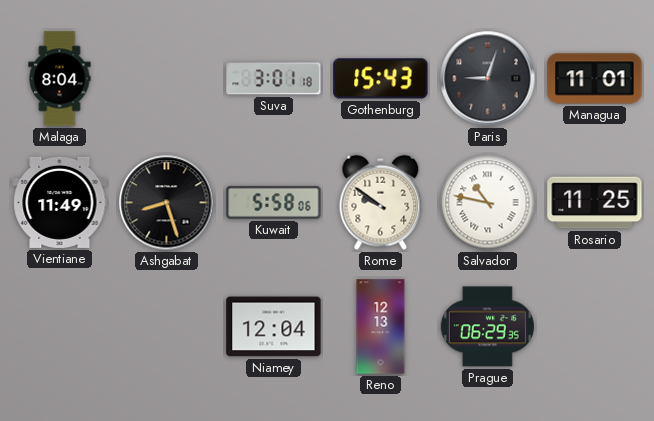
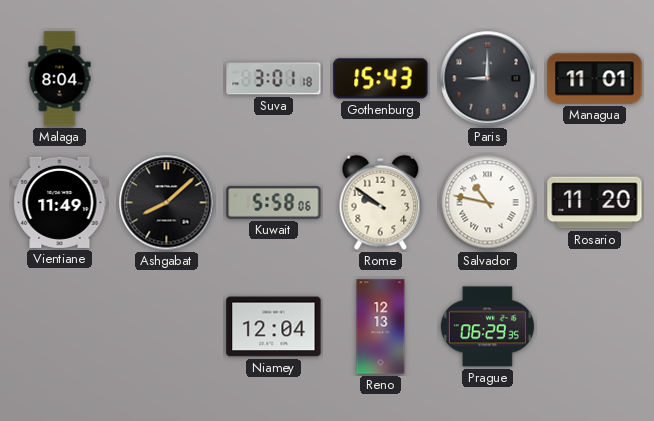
Paris: 9:03 -> 9:00 (488, 79)
Ashgabat: 8:27 -> 8:08 (167, 203)
Rosario: 11:25 -> 11:20 (595, 203)
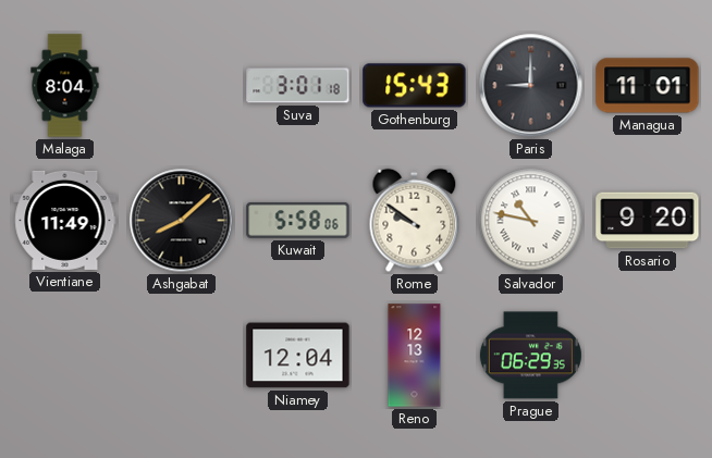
Rosario: 11:20 -> 9:20 (648, 221)
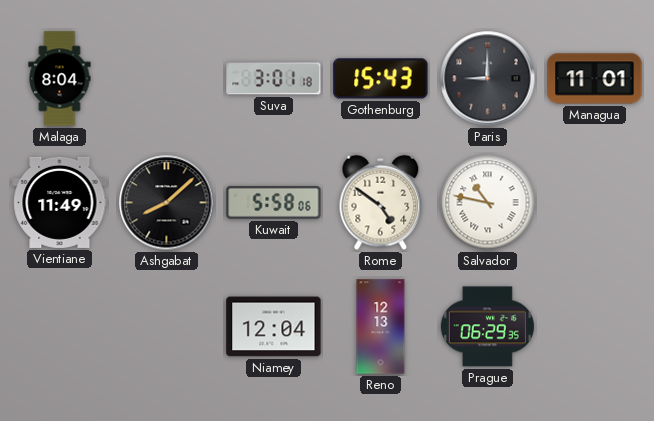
Rome: 9:51 -> 4:51 (381, 203)
Rosario: 9:20 -> none (648, 221)
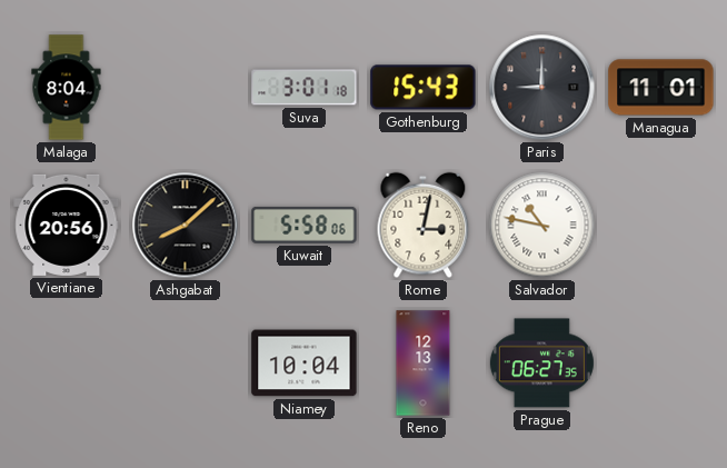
Vientiane: 11:49 -> 20:56 (67, 225)
Rome: 4:51 -> 3:02 (424, 226)
Niamey: 12:04 -> 10:04 (305, 364)
Prague: 06:29 -> 06:27 (541, 364)
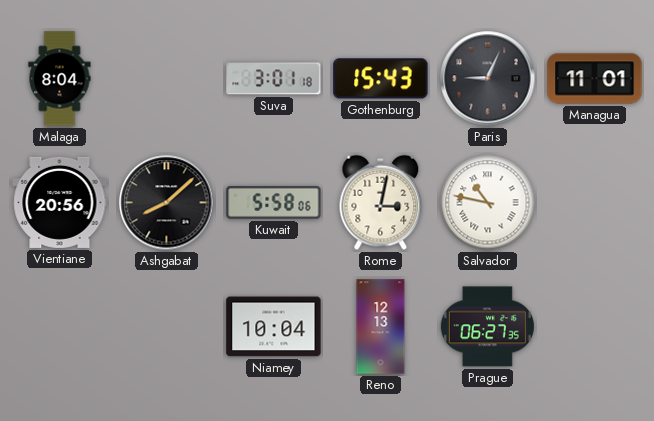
Paris: 9:00 -> 9:04 (488, 79)
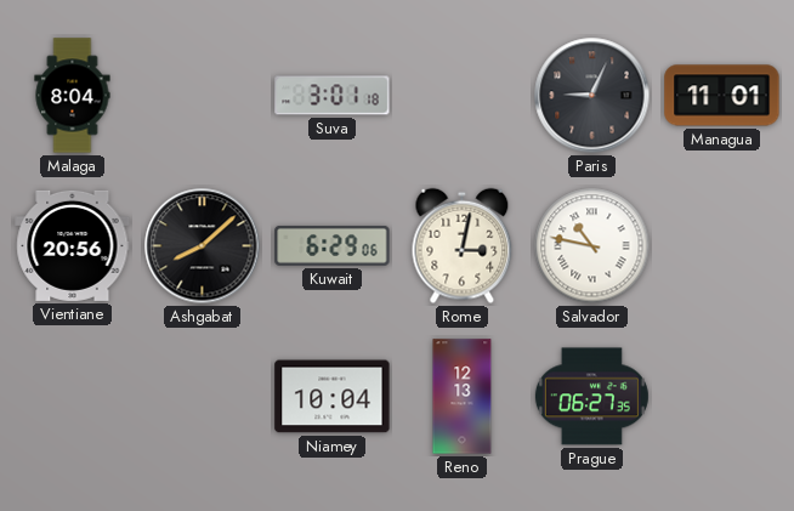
Gothenburg: 15:43 -> none (381, 79)
Kuwait: 5:58 -> 6:29 (333, 245)
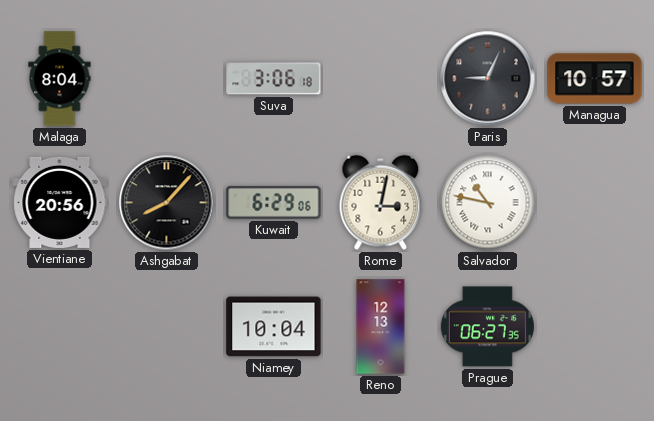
Suva: 3:01 -> 3:06 (274, 79)
Managua: 11:01 -> 10:57 (595, 79)
Ashgabat: 8:08 -> 8:07 (167, 203)
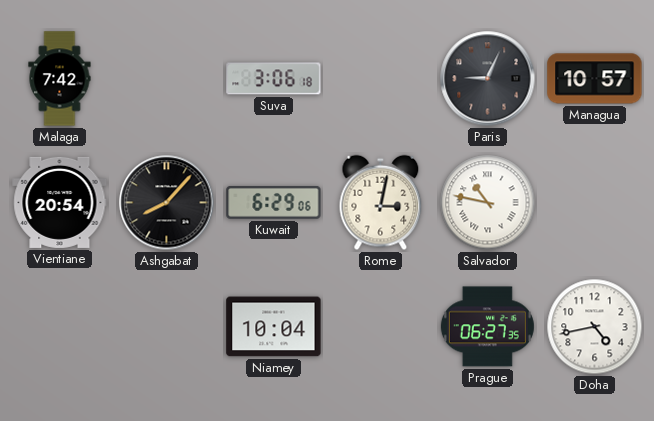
Malaga: 8:04 -> 7:42 (60, 79)
Vientiane: 20:56 -> 20:54 (60, 202)
Reno: 12:13 -> none (381, 327)
Doha: none -> 4:43 (595, 327)
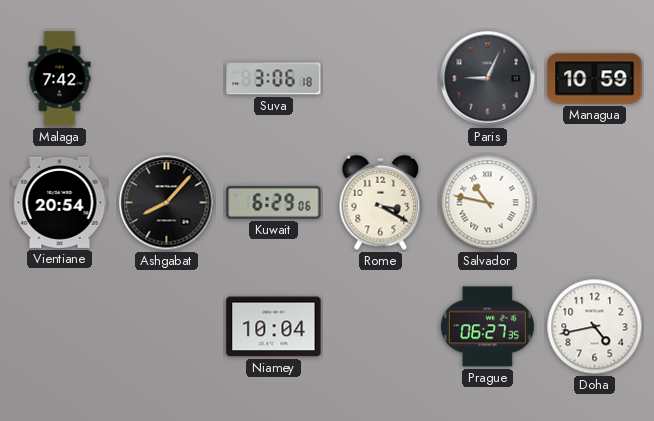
Managua: 10:57 -> 10:59 (595, 79)
Rome: 3:02 -> 3:20 (381, 203)
